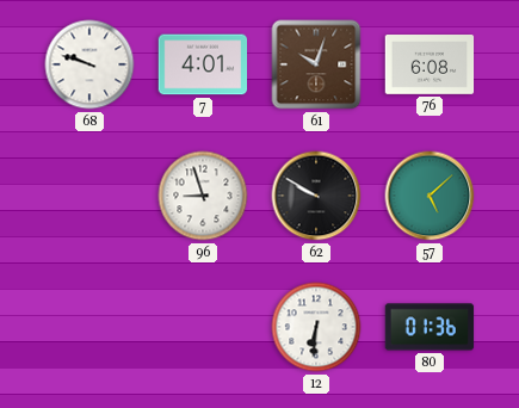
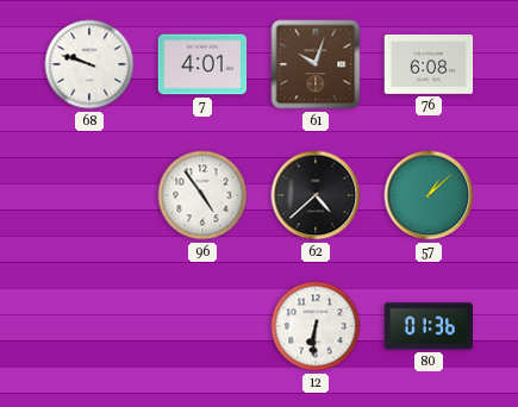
96: 8:57 -> 4:54 (202, 195)
62: 9:50 -> 4:38 (316, 195)
57: 5:08 -> 1:08 (429, 195)
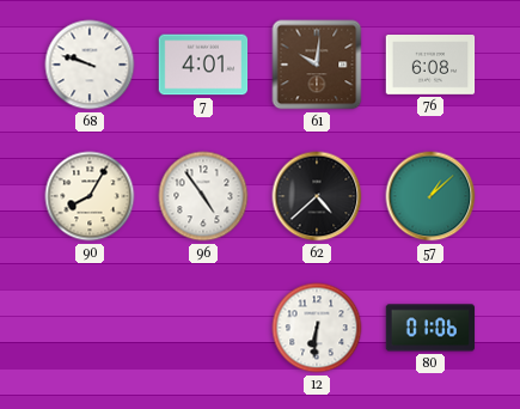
61: 10:03 -> 10:01 (317, 65)
90: none -> 8:05 (90, 196)
80: 01:36 -> 01:06 (430, 328)
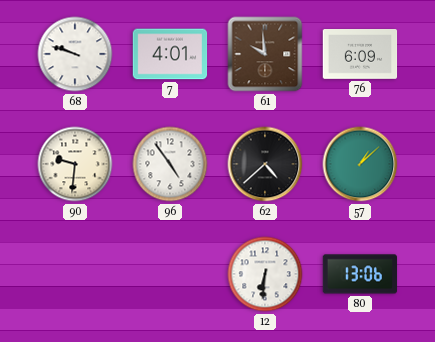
61: 10:01 -> 9:59 (265, 54)
76: 6:08 -> 6:09 (360, 55)
90: 8:05 -> 9:31 (75, 164)
80: 01:06 -> 13:06 (360, 274)
